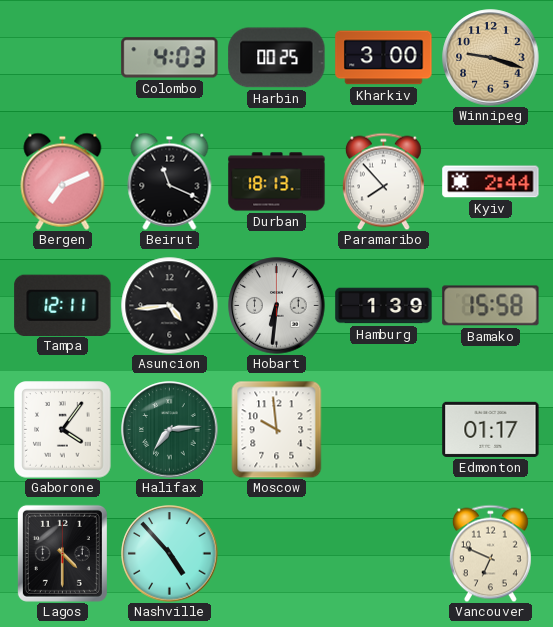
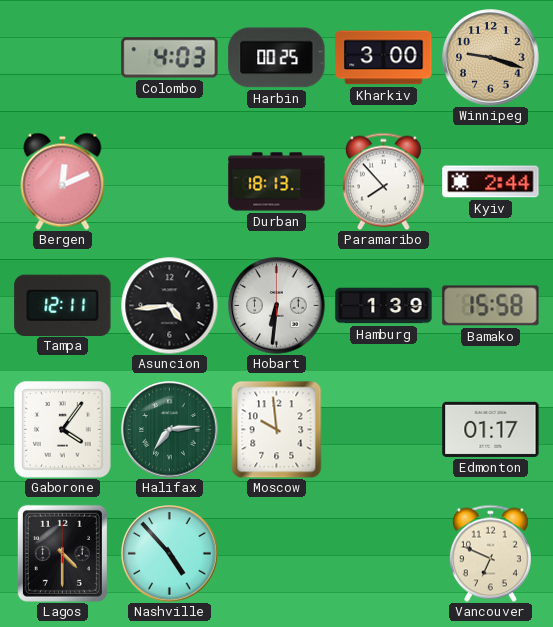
Bergen: 7:11 -> 12:11 (63, 181)
Beirut: 11:19 -> none (170, 181)
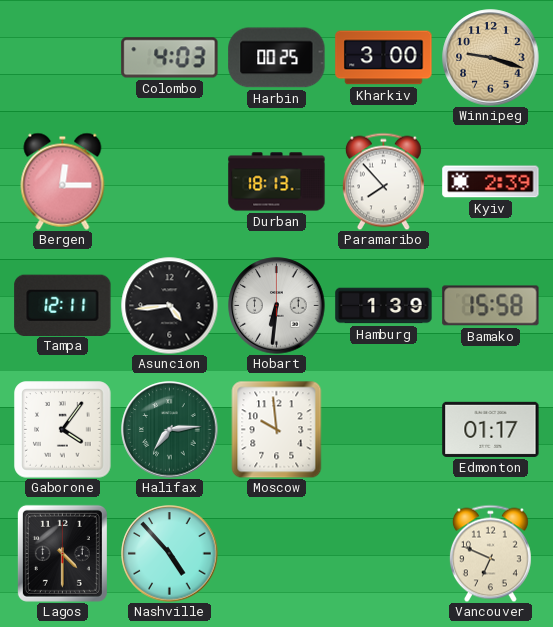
Bergen: 12:11 -> 12:15 (63, 181)
Kyiv: 2:44 -> 2:39 (491, 182)
